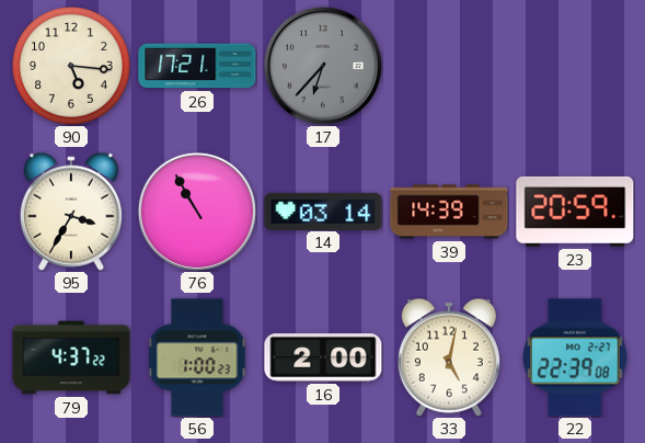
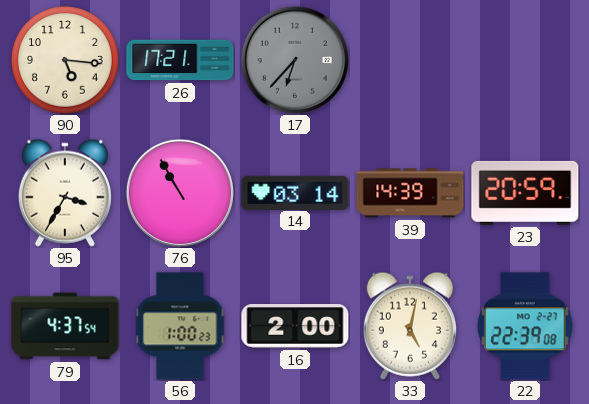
79: 4:37:22 -> 4:37:54 (65, 326)
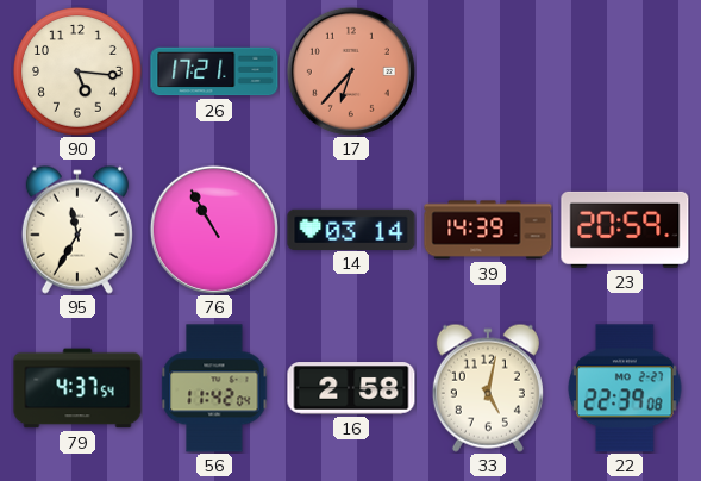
17 dial: grey -> salmon (351, 71)
95: 3:35 -> 11:35 (77, 230)
56: 1:00 -> 11:42 (214, 388)
16: 2:00 -> 2:58 (351, 388)
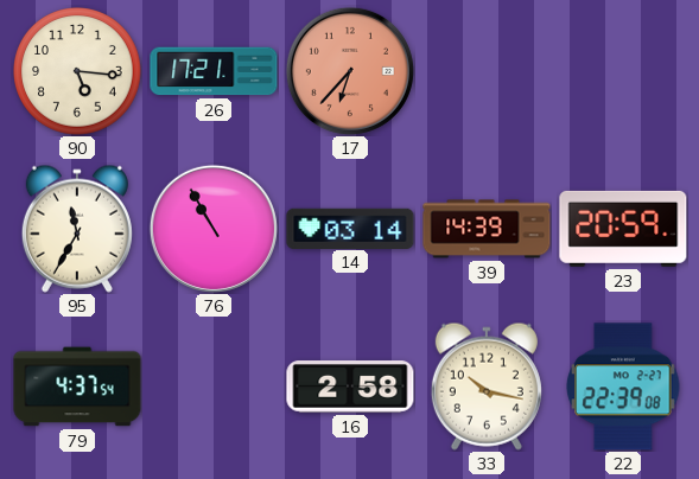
56: 11:42 -> none (214, 388)
33: 5:02 -> 10:17 (487, 387)
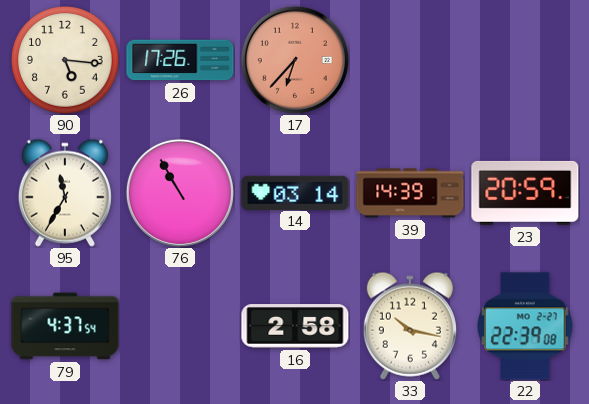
26: 17:21 -> 17:26 (180, 60)
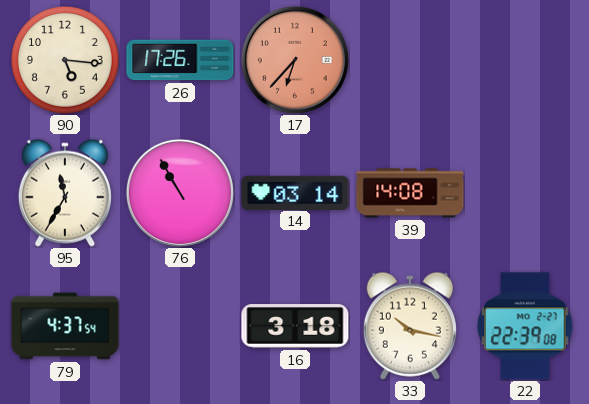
39: 14:39 -> 14:08 (410, 193)
23: 20:59 -> none (525, 193)
16: 2:58 -> 3:18 (295, 326)
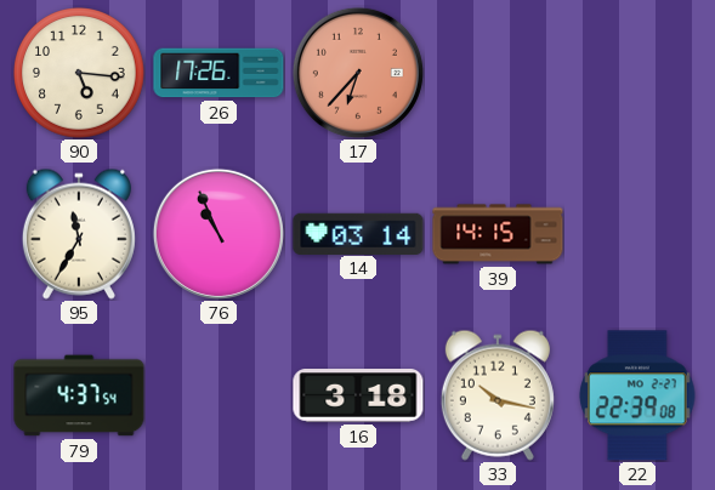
76: 10:55 -> 10:56 (219, 234)
39: 14:08 -> 14:15 (498, 234)
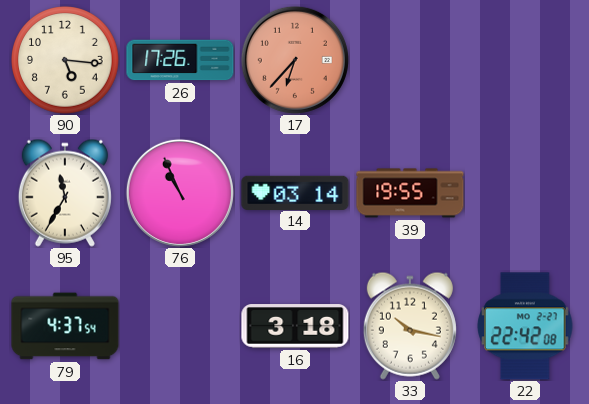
39: 14:15 -> 19:55 (410, 193)
22: 22:39 -> 22:42 (525, 326)
